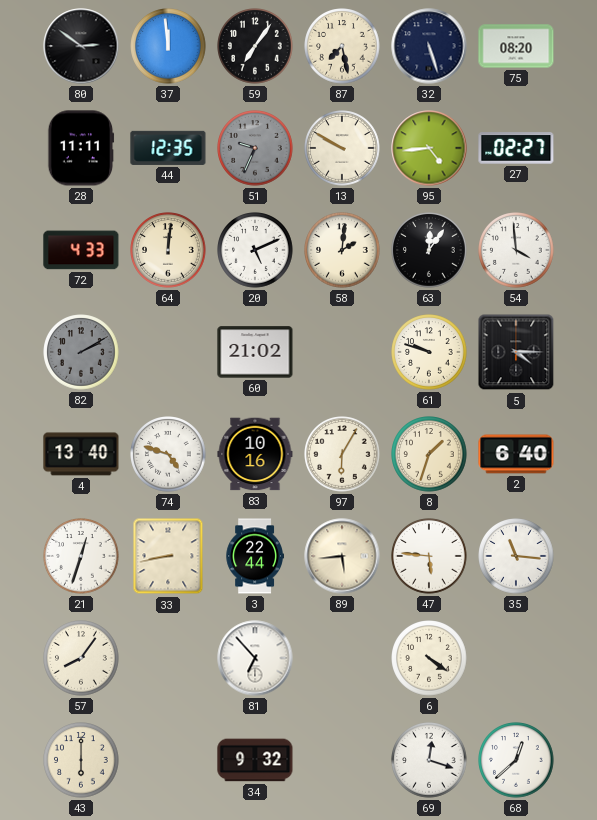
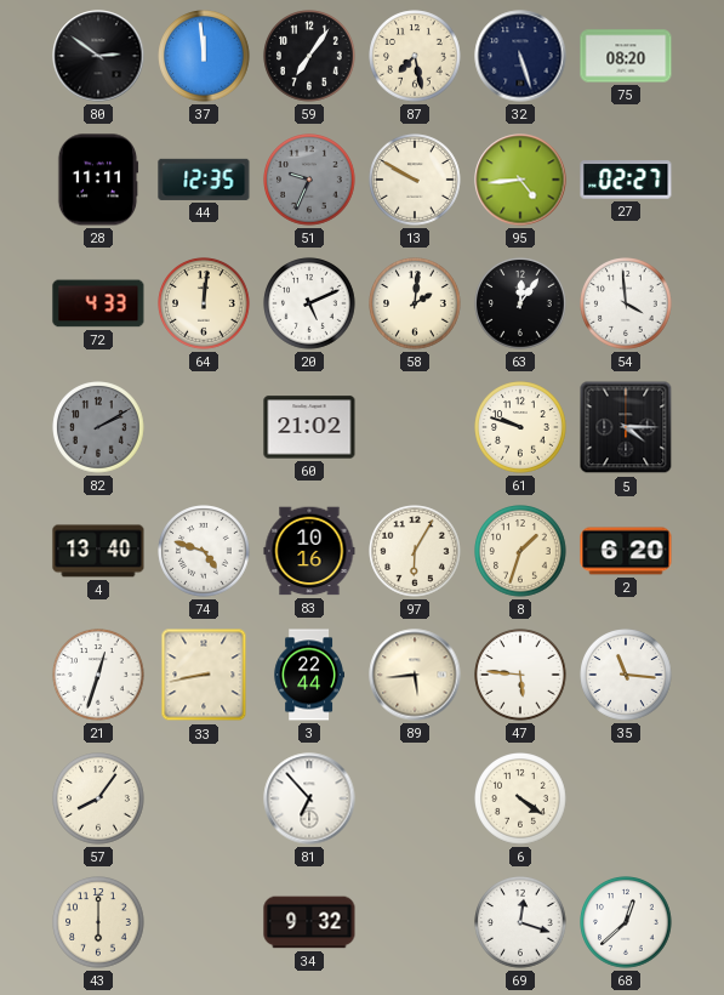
2: 6:40 -> 6:20 (626, 551)
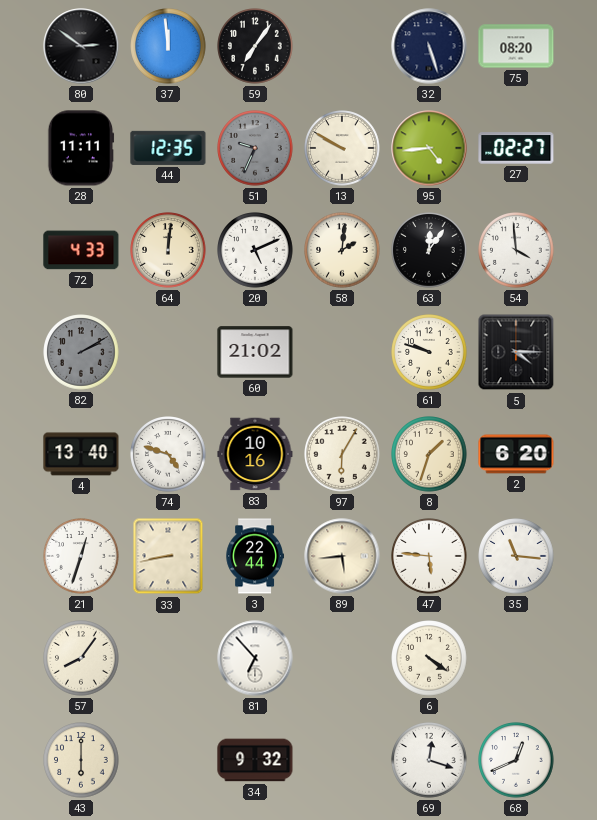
87: 7:28 -> none (415, 56)
68: 12:38 -> 12:41 (516, 760)
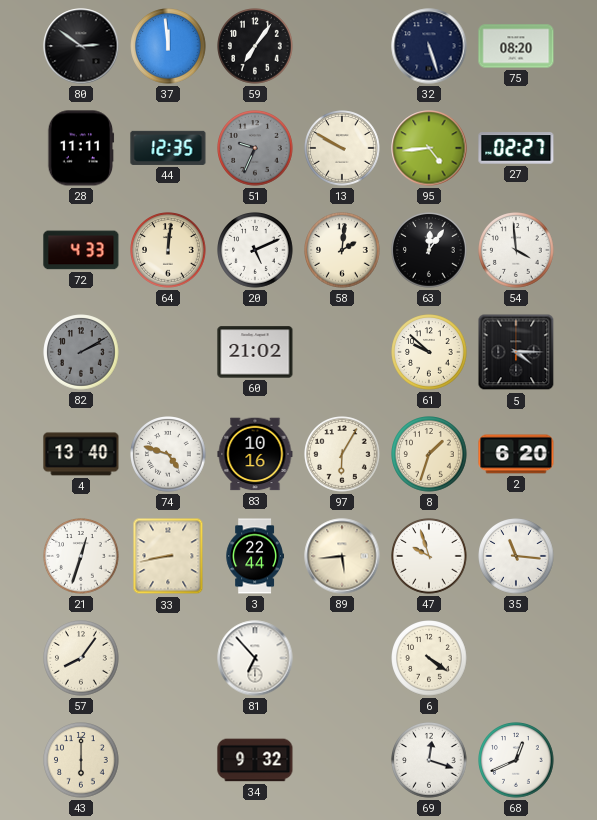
61: 9:48 -> 9:52 (429, 352)
47: 5:46 -> 9:57 (429, 556)
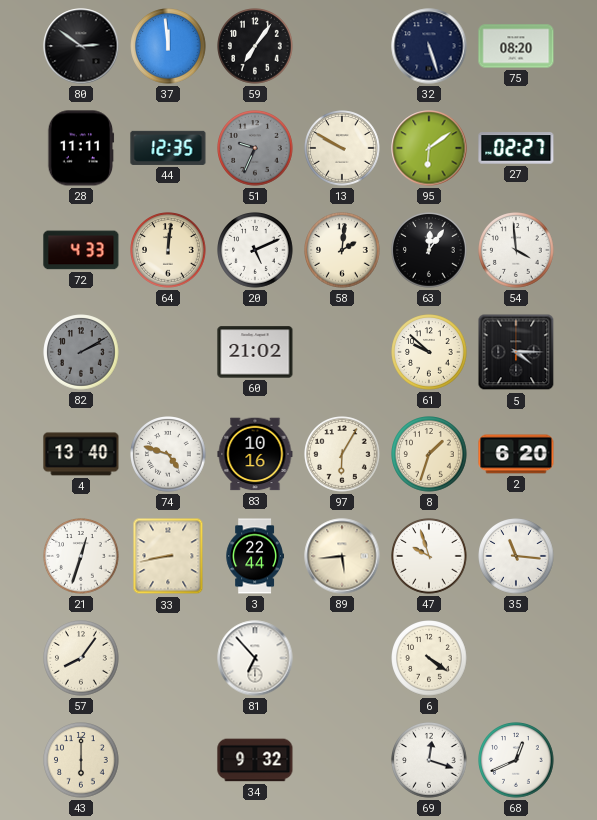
95: 4:44 -> 6:09 (429, 148)
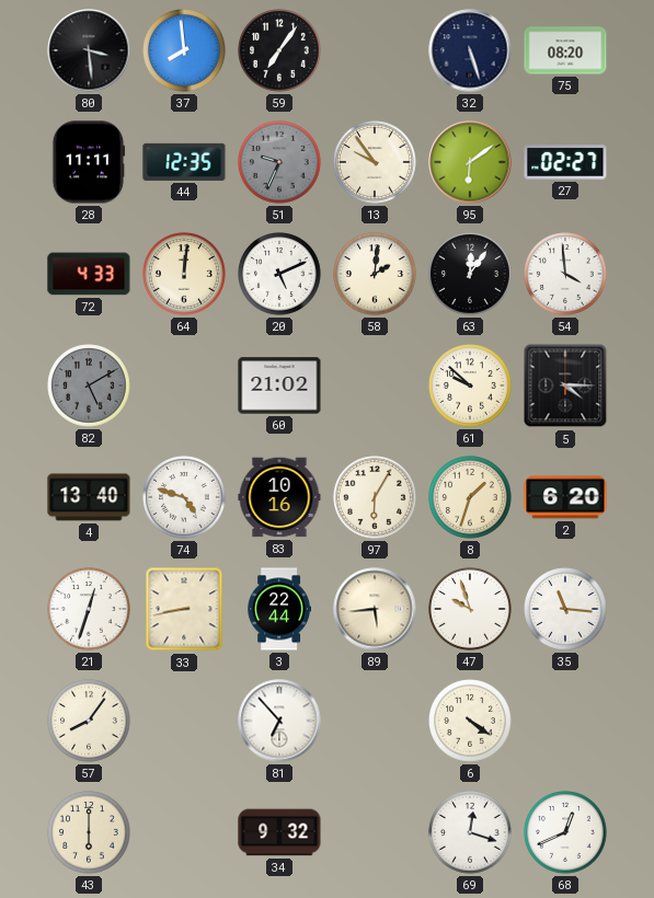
80: 2:51 -> 3:29 (89, 50)
37: 11:59 -> 7:59 (184, 50)
13: 9:50 -> 9:54 (375, 162)
82: 2:10 -> 5:10 (89, 385)
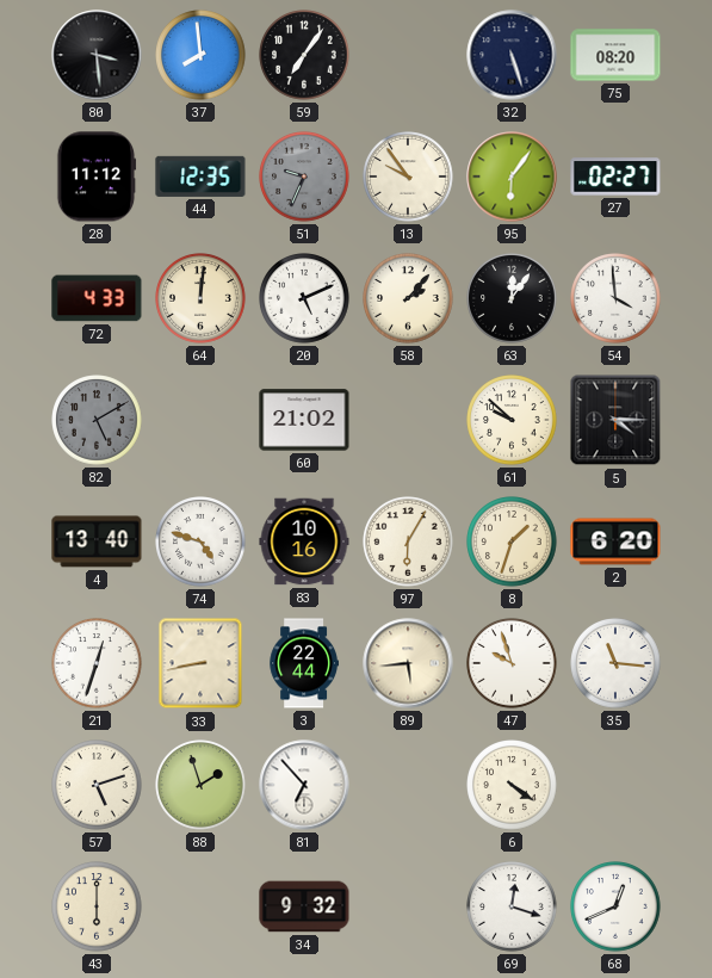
28: 11:11 -> 11:12 (97, 177)
95: 6:09 -> 6:06 (512, 177)
58: 2:01 -> 2:07 (408, 298)
57: 8:06 -> 5:12 (97, 785)
88: none -> 1:57 (200, 785)
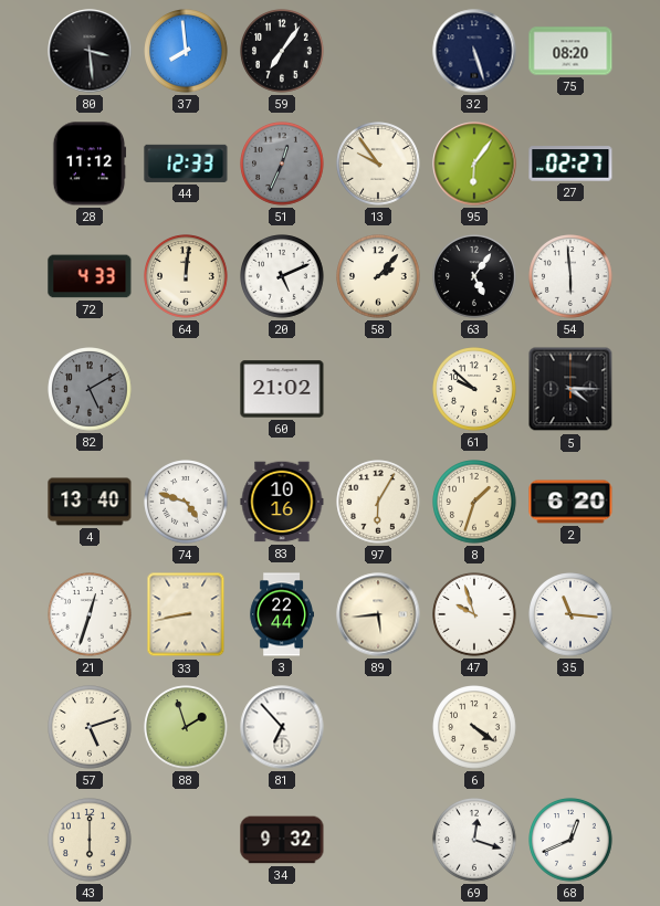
44: 12:35 -> 12:33 (186, 164)
51: 9:34 -> 12:34 (282, 164)
63: 12:06 -> 5:06 (474, 276)
54: 3:59 -> 5:59 (570, 276)
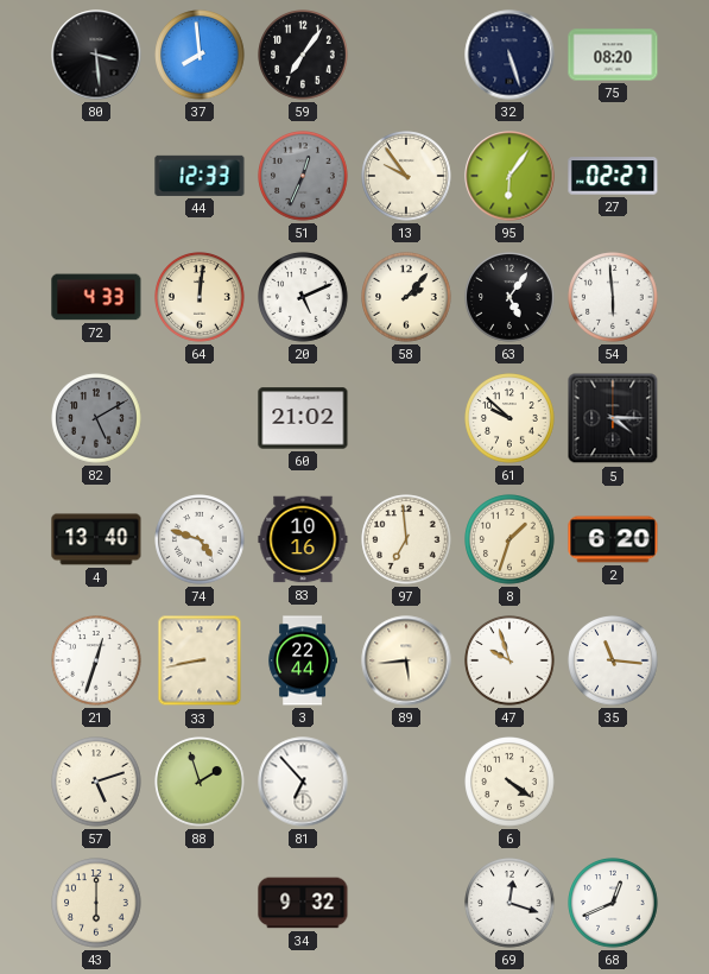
28: 11:12 -> none (90, 164)
97: 6:05 -> 6:59 (406, 539)
